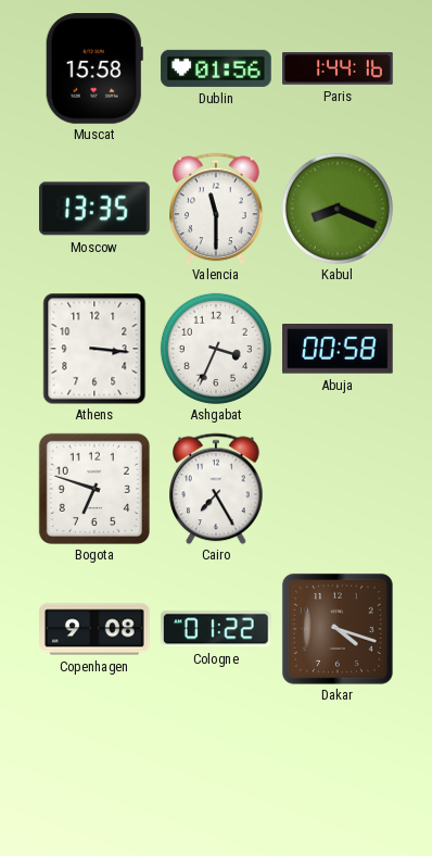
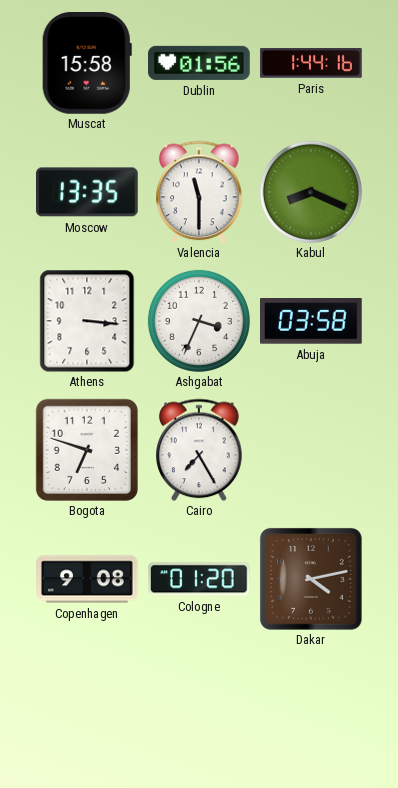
Abuja: 00:58 -> 03:58 (312, 322)
Cologne: 01:22 -> 01:20 (200, 579)
Dakar: 4:18 -> 4:13 (311, 579)
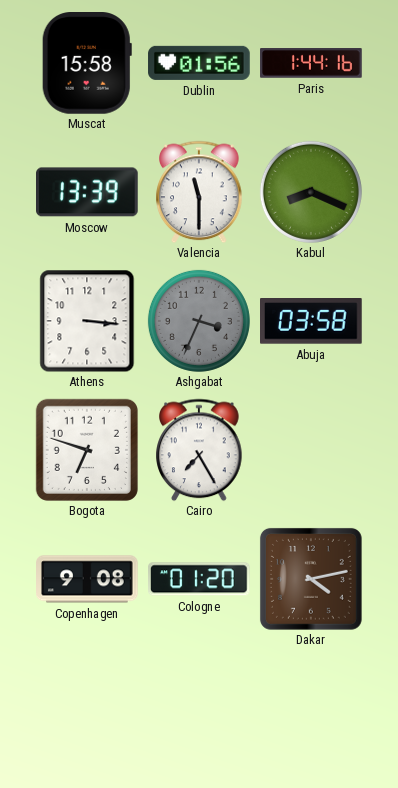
Moscow: 13:35 -> 13:39 (88, 192)
Ashgabat dial: white -> grey (199, 321)
